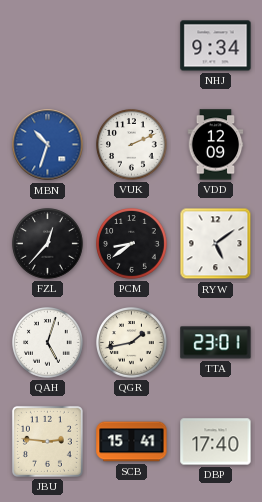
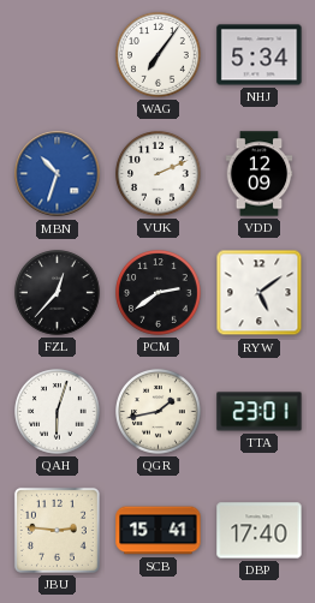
WAG: none -> 7:06 (159, 55)
NHJ: 9:34 -> 5:34 (260, 55)
PCM: 8:39 -> 2:39 (159, 293)
QAH: 5:03 -> 6:03 (58, 412)
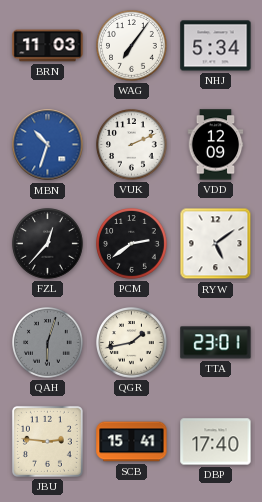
BRN: none -> 11:03 (48, 46)
QAH dial: white -> grey (48, 343)
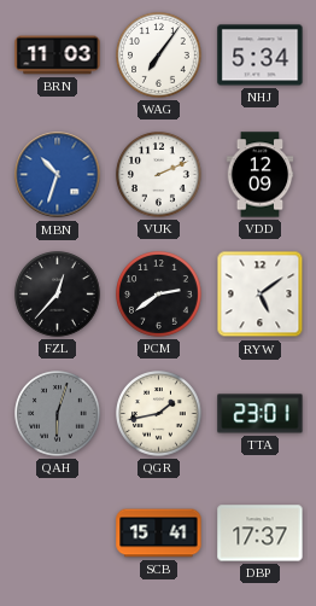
JBU: 2:46 -> none (47, 441)
DBP: 17:40 -> 17:37 (261, 534)
